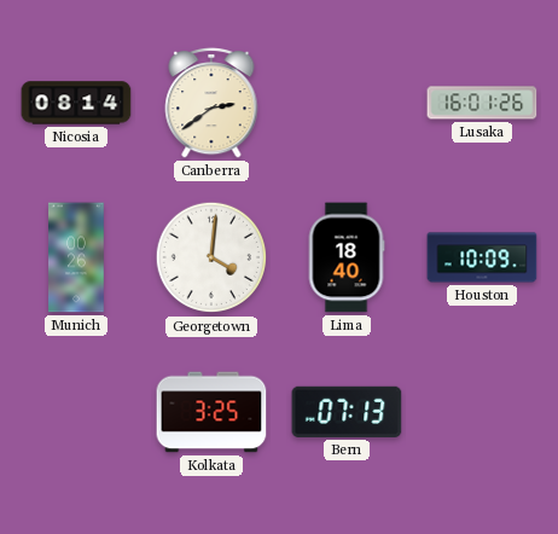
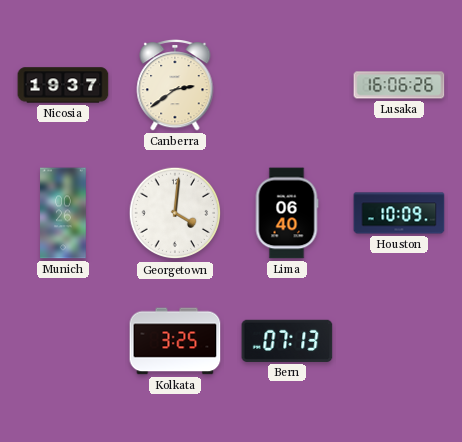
Nicosia: 08:14 -> 19:37 (63, 85)
Lusaka: 16:01 -> 16:06 (399, 85)
Lima: 18:40 -> 06:40 (287, 213)
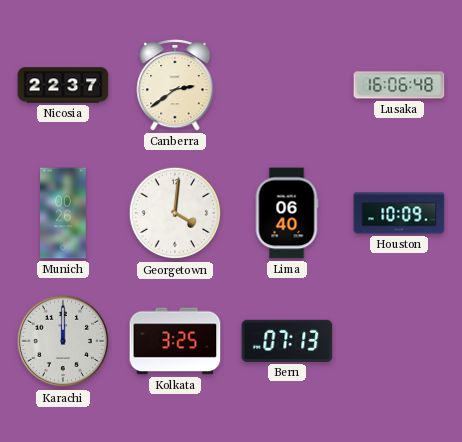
Nicosia: 19:37 -> 22:37 (63, 85)
Lusaka: 16:06:26 -> 16:06:48 (399, 85)
Karachi: none -> 12:00 (63, 341)
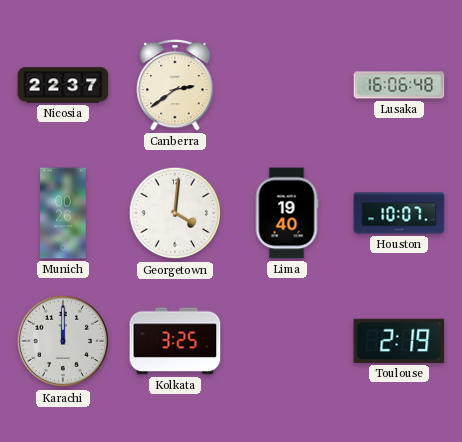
Lima: 06:40 -> 19:40 (287, 213)
Houston: 10:09 -> 10:07 (399, 213)
Bern: 07:13 -> none (287, 341)
Toulouse: none -> 2:19 (399, 341)
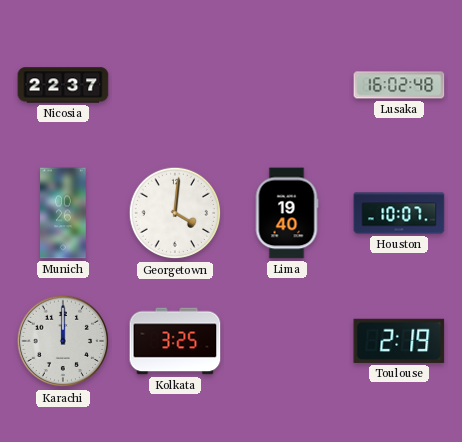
Canberra: 2:39 -> none (175, 85)
Lusaka: 16:06 -> 16:02 (399, 85)
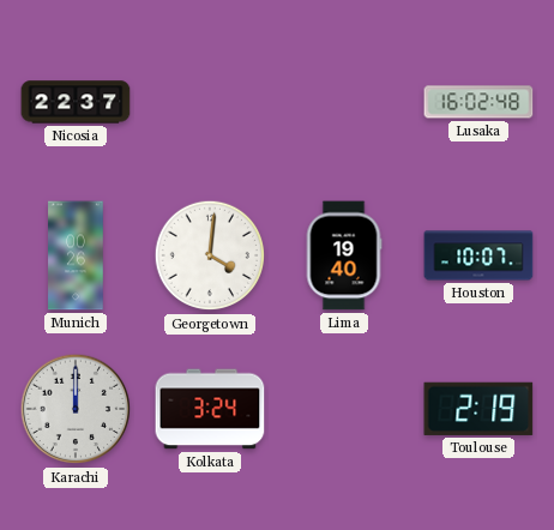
Kolkata: 3:25 -> 3:24 (210, 409)
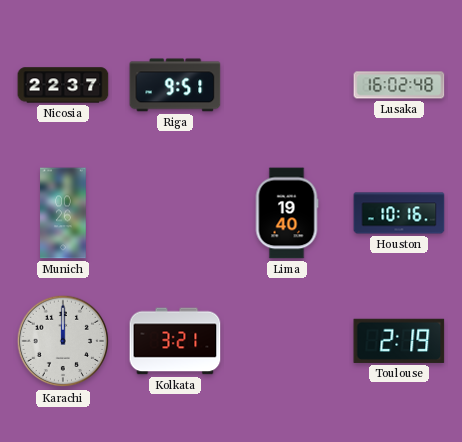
Riga: none -> 9:51 (175, 85)
Georgetown: 4:01 -> none (210, 255)
Houston: 10:07 -> 10:16 (399, 213)
Kolkata: 3:24 -> 3:21 (175, 341)
